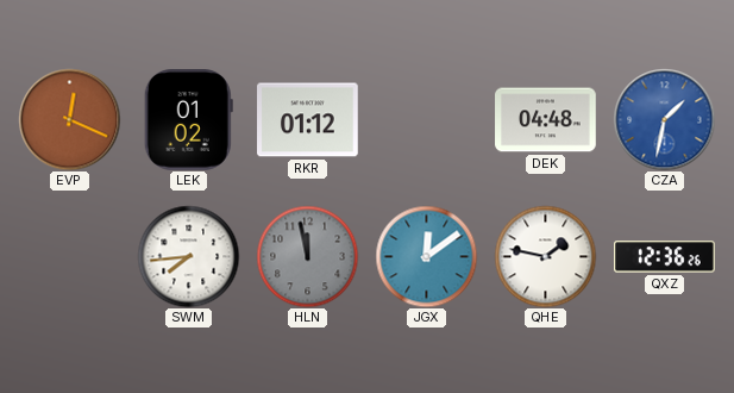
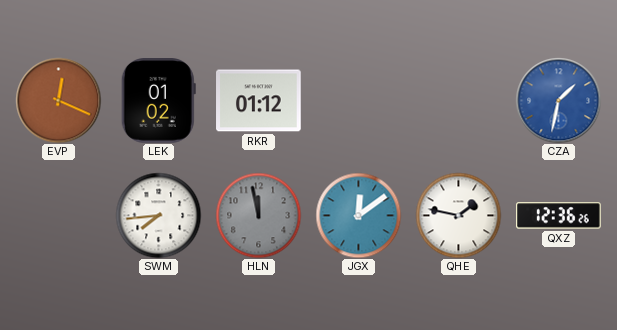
DEK: 04:48 -> none (546, 120)
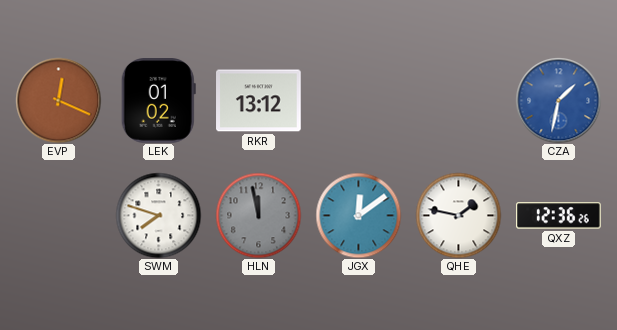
RKR: 01:12 -> 13:12 (259, 101)
SWM: 7:44 -> 7:48 (158, 215)
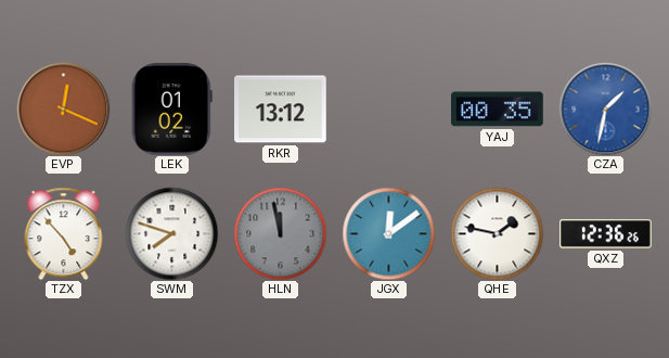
YAJ: none -> 00:35 (498, 110)
TZX: none -> 4:53 (64, 233)
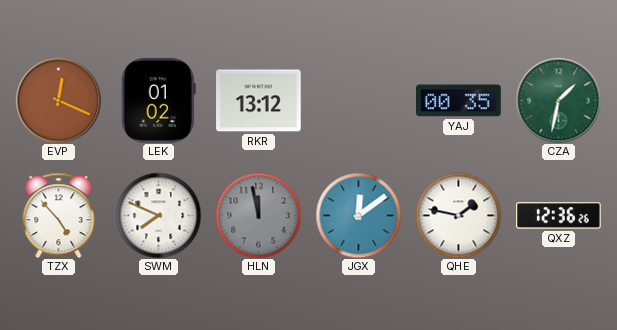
CZA dial: blue -> green (558, 100)
SWM: 7:48 -> 7:49 (158, 215)
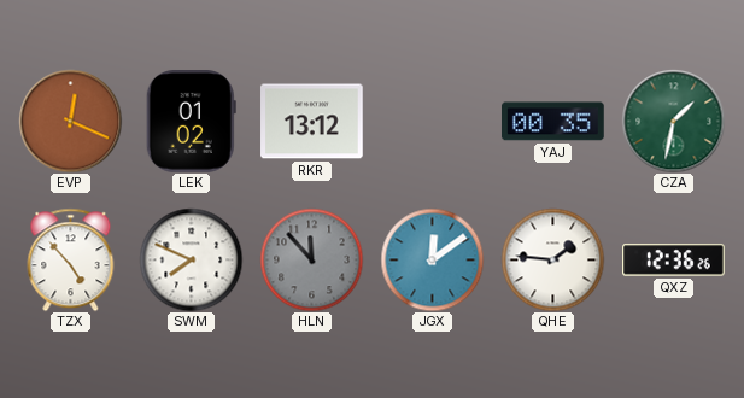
HLN: 11:58 -> 11:53 (311, 259)
QHE: 1:47 -> 1:46 (552, 259)
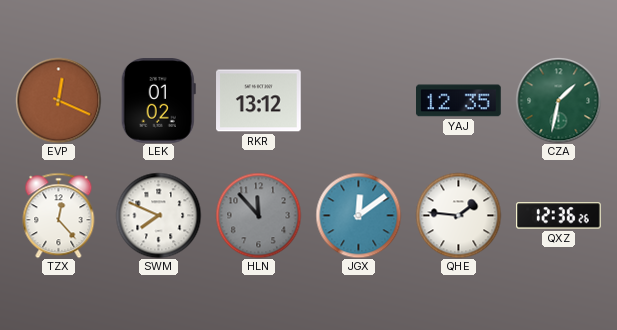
YAJ: 00:35 -> 12:35 (459, 101)
TZX: 4:53 -> 12:23 (59, 215)
